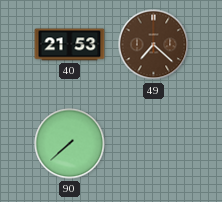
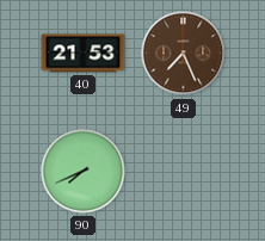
49: 7:22 -> 7:26 (184, 54)
90: 7:38 -> 7:41 (84, 172)
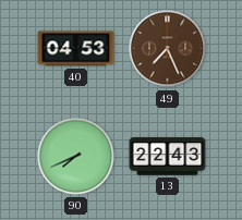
40: 21:53 -> 04:53 (76, 49)
13: none -> 22:43 (168, 157)
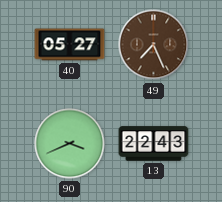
40: 04:53 -> 05:27 (70, 45)
90: 7:41 -> 3:41 (70, 144)
